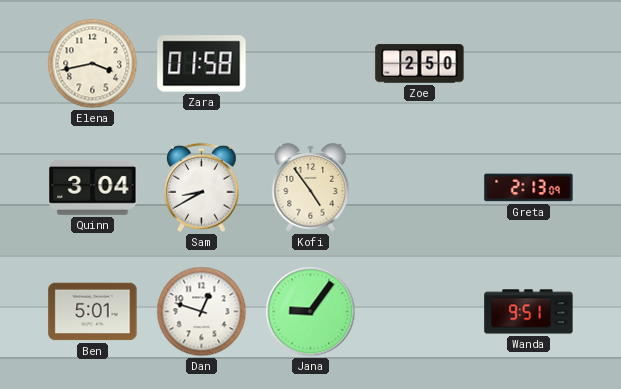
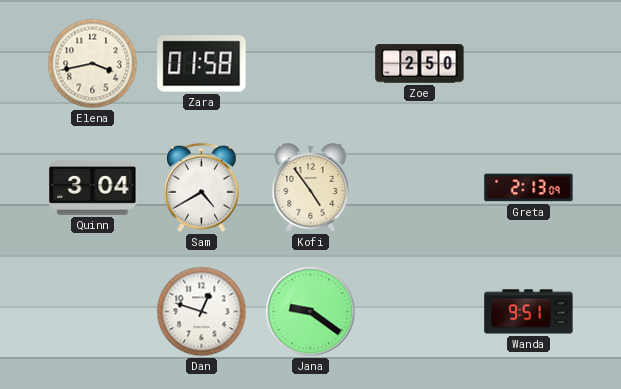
Sam: 8:40 -> 4:40 (202, 188)
Ben: 5:01 -> none (93, 312)
Jana: 9:06 -> 9:21 (311, 312)
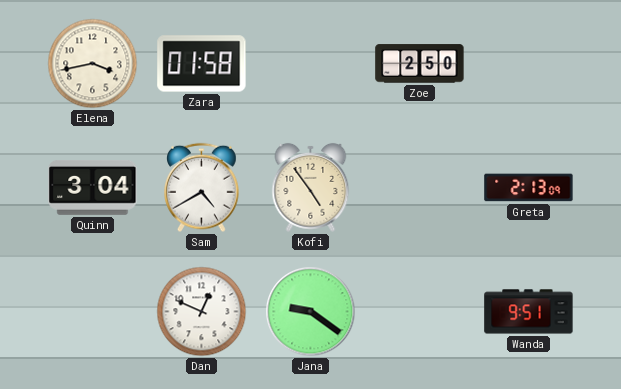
Dan: 12:48 -> 12:49 (202, 312)
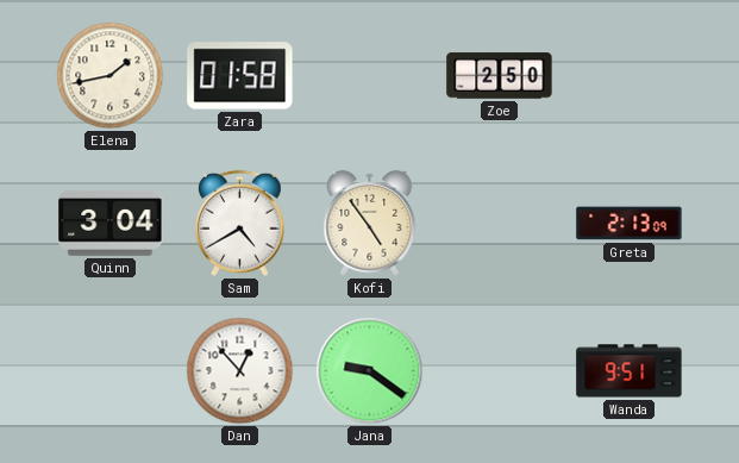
Elena: 3:43 -> 1:43 (111, 76)
Dan: 12:49 -> 12:53 (240, 371)
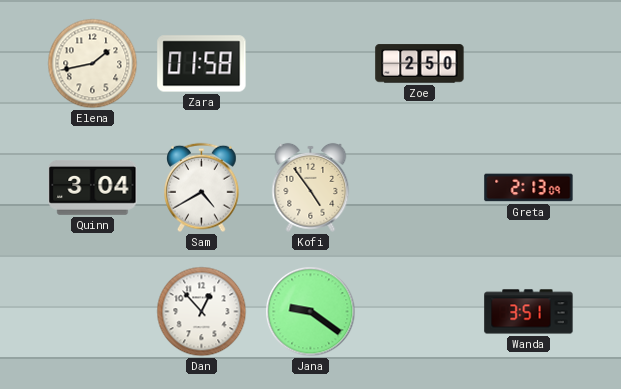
Wanda: 9:51 -> 3:51 (529, 312)
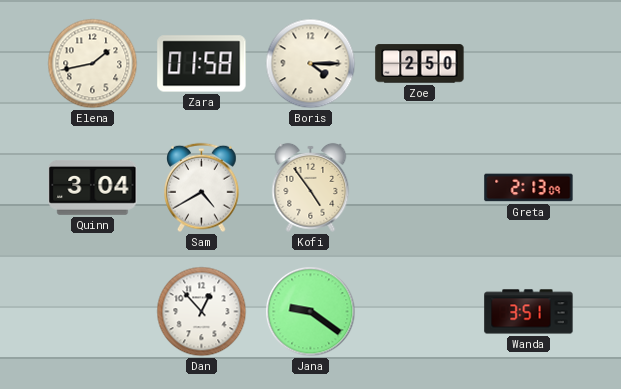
Boris: none -> 4:15 (311, 64)
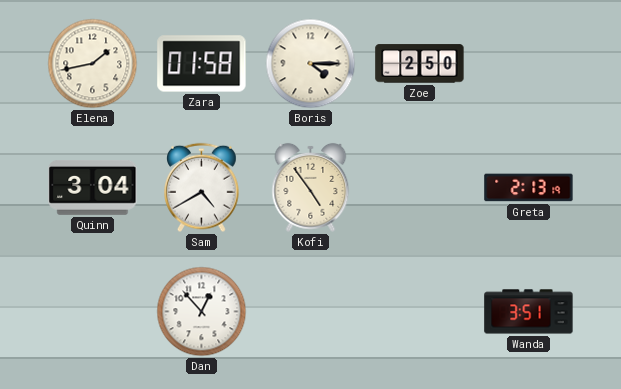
Greta: 2:13:09 -> 2:13:19 (529, 188)
Jana: 9:21 -> none (311, 312)
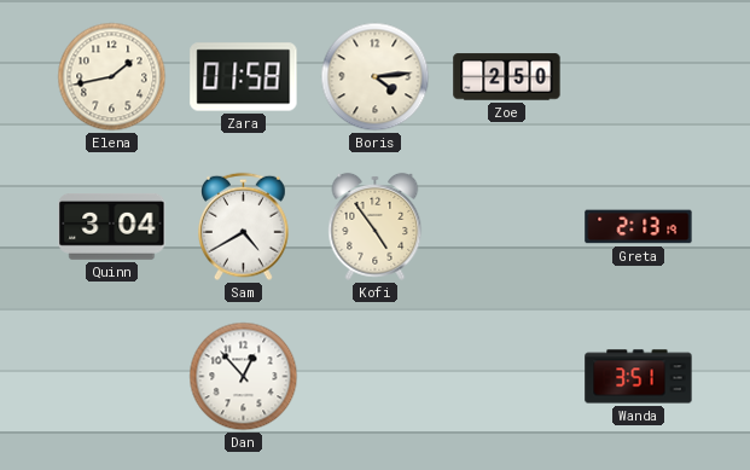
Boris: 4:15 -> 4:14 (376, 77)
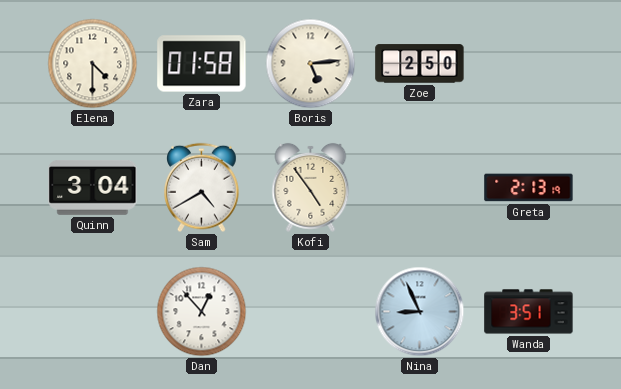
Elena: 1:43 -> 4:30 (93, 64)
Boris: 4:14 -> 5:14 (311, 64)
Nina: none -> 8:56 (420, 312)
